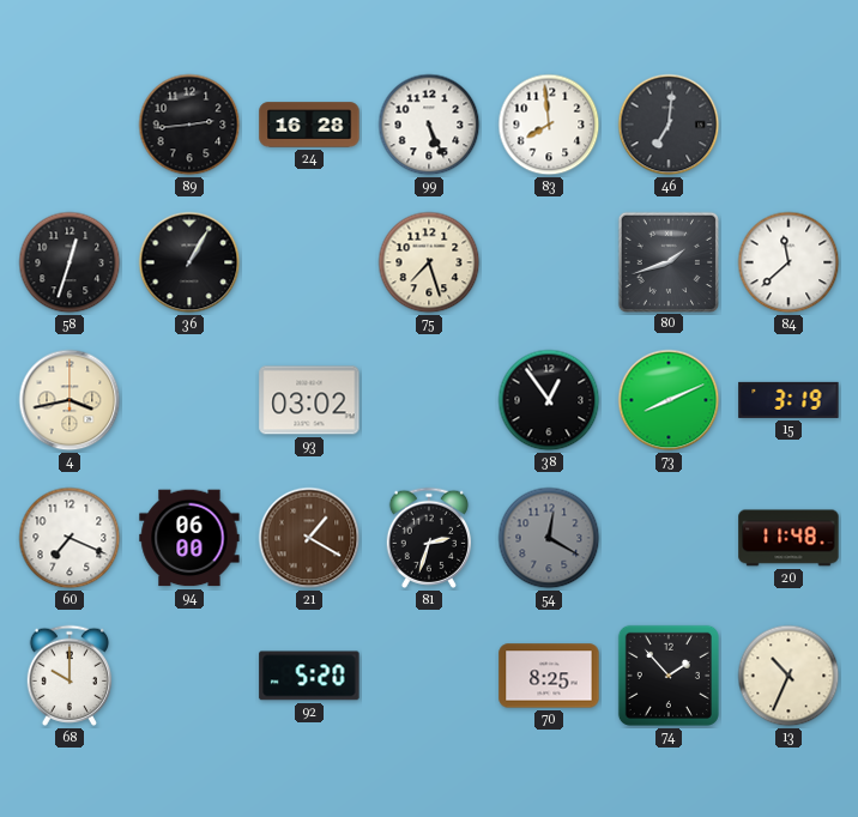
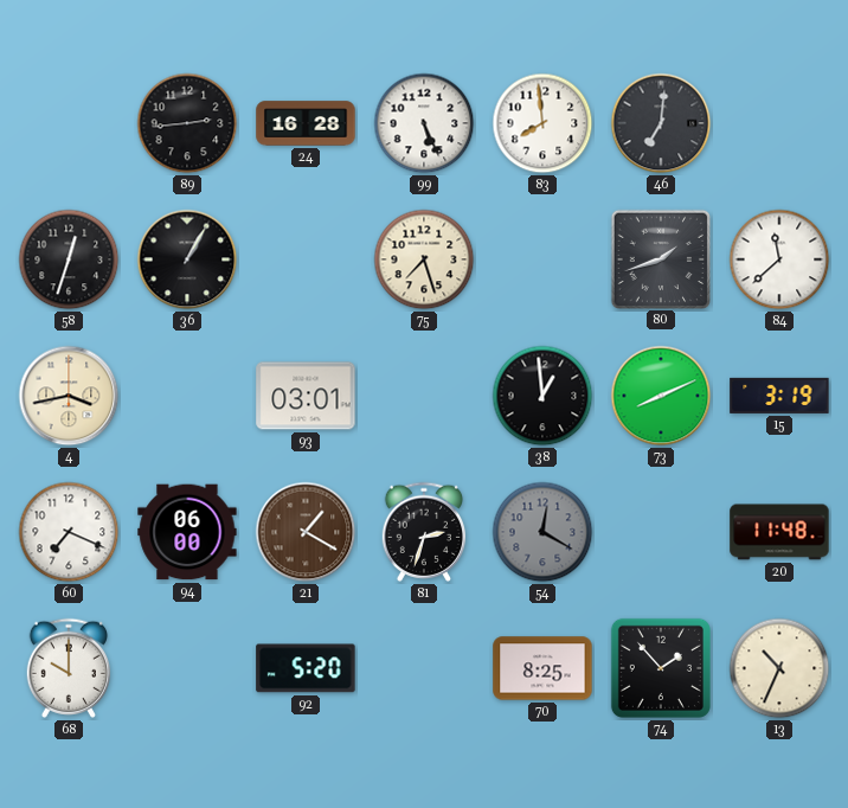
93: 03:02 -> 03:01 (306, 396)
38: 12:54 -> 12:59 (542, 396)
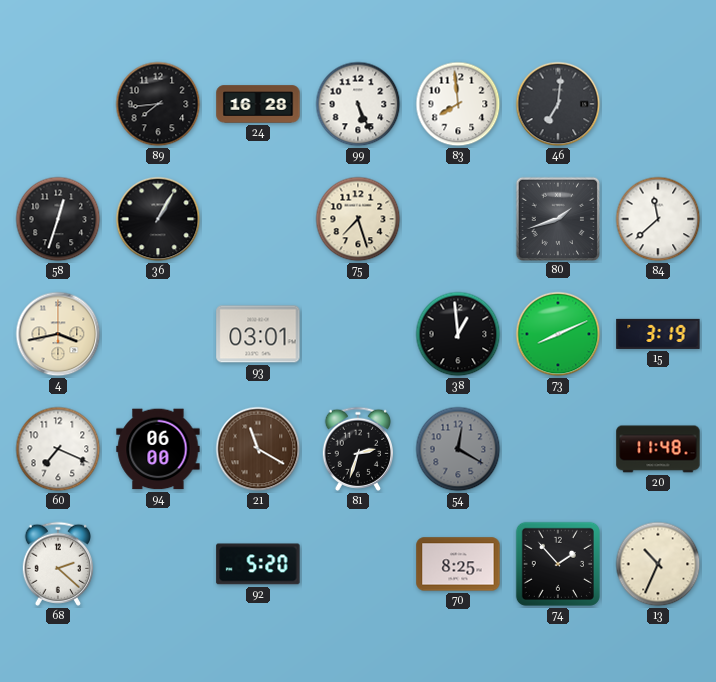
89: 2:44 -> 7:44 (158, 104)
21: 1:20 -> 11:20 (258, 449)
68: 10:00 -> 2:22 (57, 564)
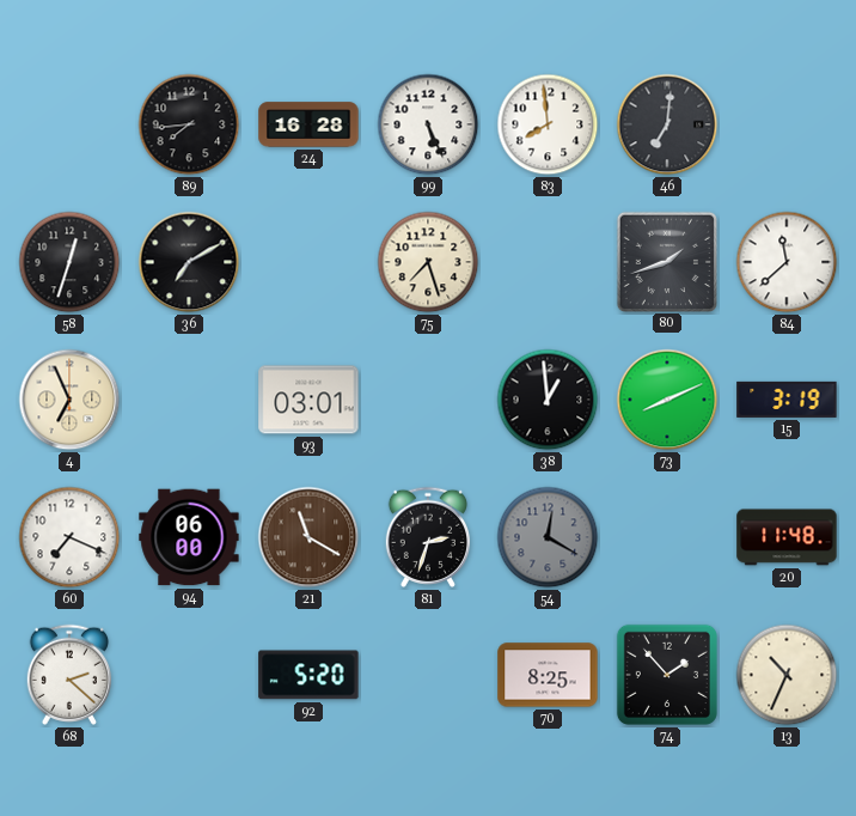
36: 1:05 -> 7:10 (189, 262)
4: 3:43 -> 6:56 (69, 400)
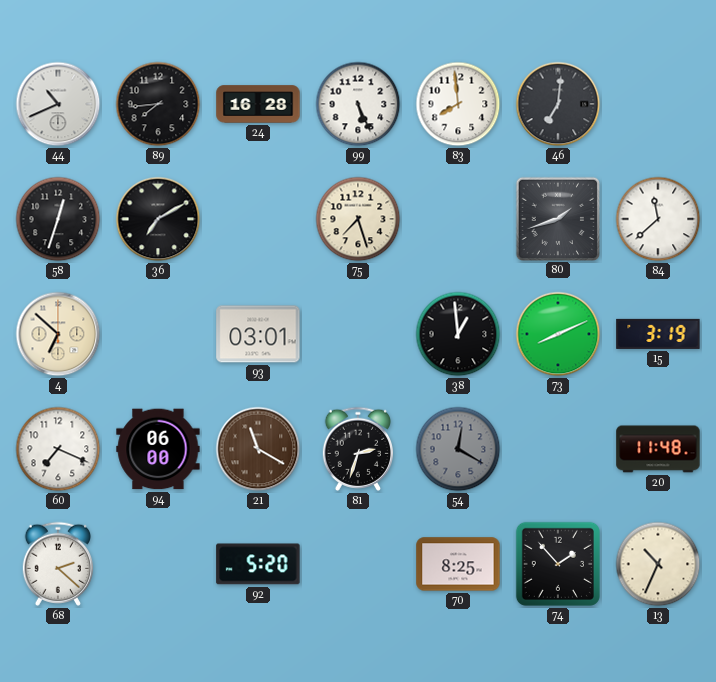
44: none -> 10:41 (58, 104)
4: 6:56 -> 6:52 (58, 334)
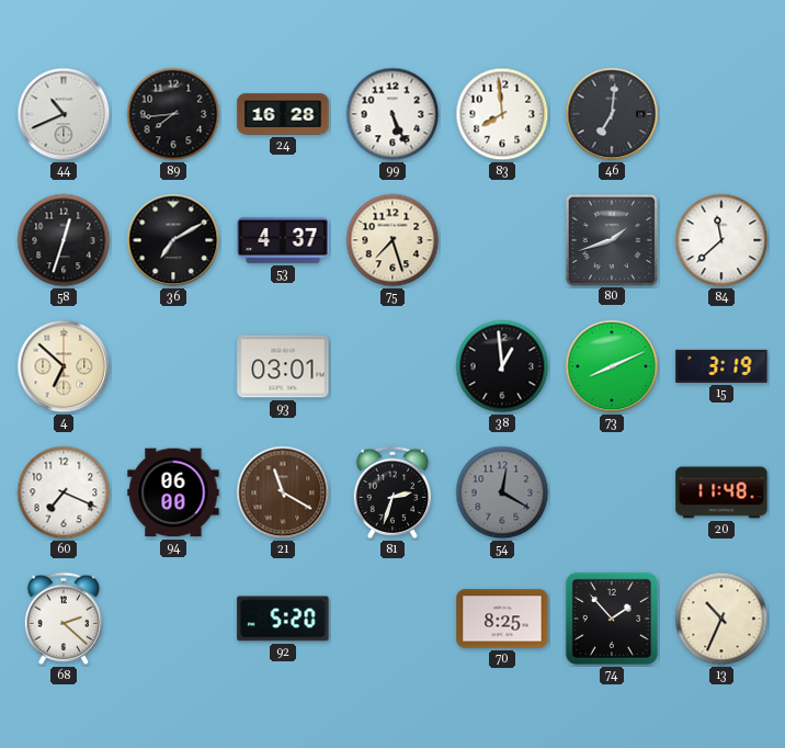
53: none -> 4:37 (283, 240)
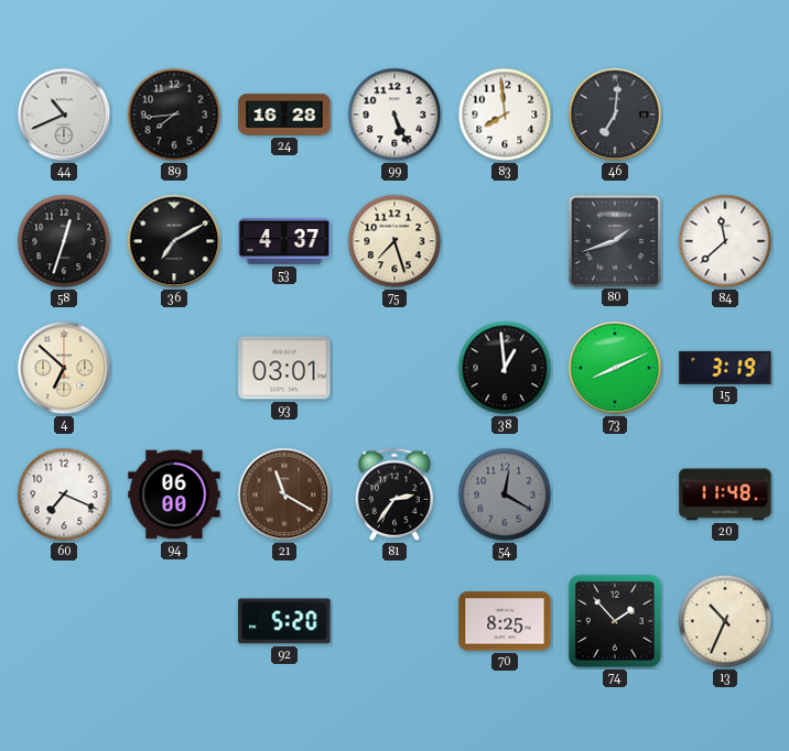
81: 2:33 -> 2:36 (393, 494)
68: 2:22 -> none (62, 619)
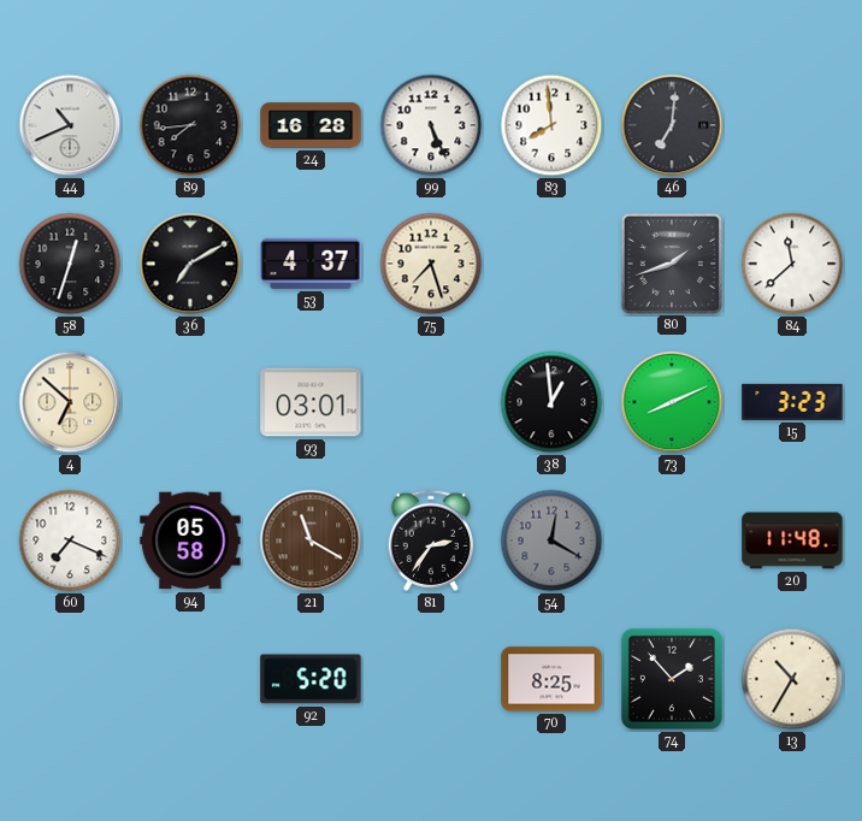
15: 3:19 -> 3:23 (792, 402)
94: 06:00 -> 05:58 (190, 541)
13: 10:34 -> 10:35 (792, 679)
